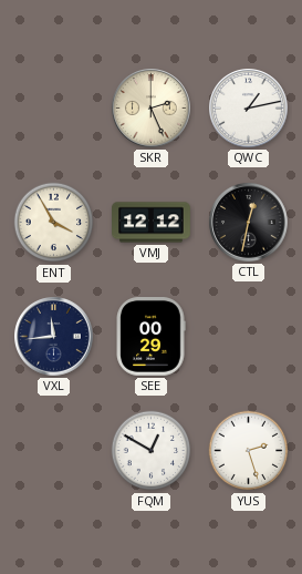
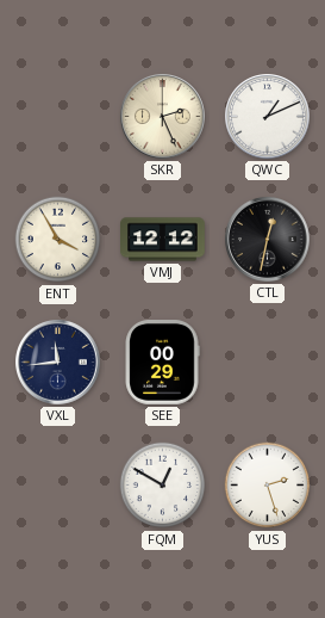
QWC: 1:13 -> 1:11 (268, 117)
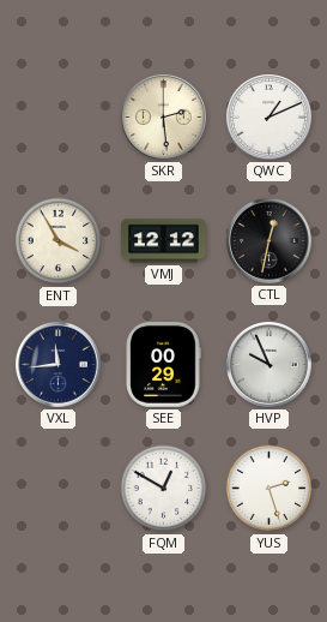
SKR: 2:26 -> 2:29 (164, 118)
HVP: none -> 9:56 (270, 365)
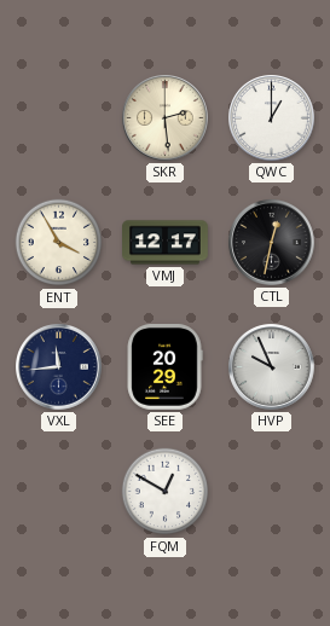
QWC: 1:11 -> 1:00 (272, 118)
VMJ: 12:12 -> 12:17 (166, 243)
SEE: 00:29 -> 20:29 (164, 367)
YUS: 2:27 -> none (270, 489)
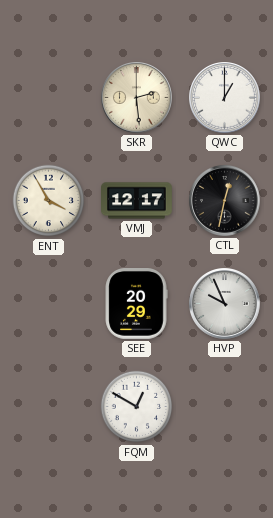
VXL: 11:44 -> none (59, 367)
